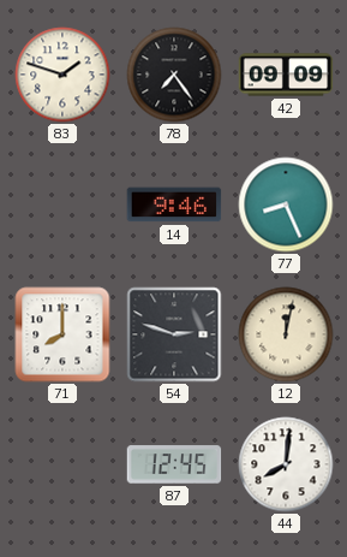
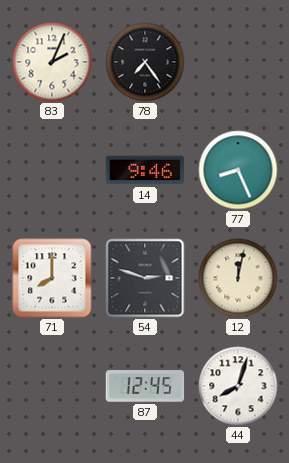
83: 1:48 -> 2:04 (52, 62)
42: 09:09 -> none (286, 75)
44: 8:01 -> 8:03 (238, 386)
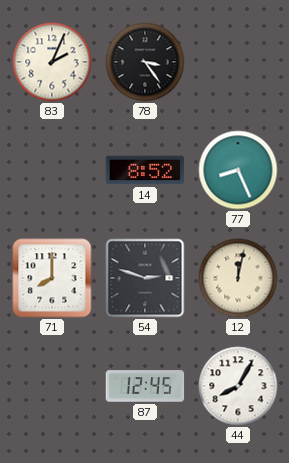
78: 7:24 -> 3:24 (145, 62)
14: 9:46 -> 8:52 (145, 170)
44: 8:03 -> 8:05 (238, 386)
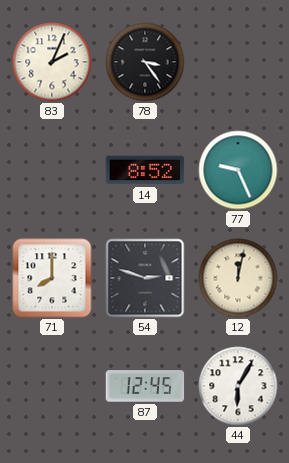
77: 8:26 -> 9:26 (238, 170)
44: 8:05 -> 6:05 (238, 386)
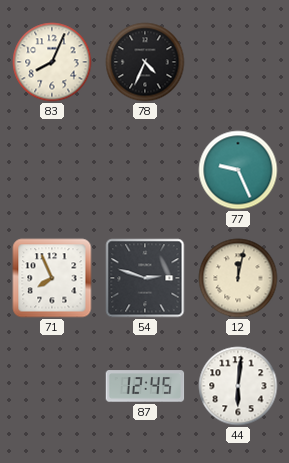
83: 2:04 -> 8:04 (52, 62)
78: 3:24 -> 4:34 (145, 62)
14: 8:52 -> none (145, 170)
71: 8:00 -> 7:56 (52, 278)
44: 6:05 -> 6:01 (238, 386)
